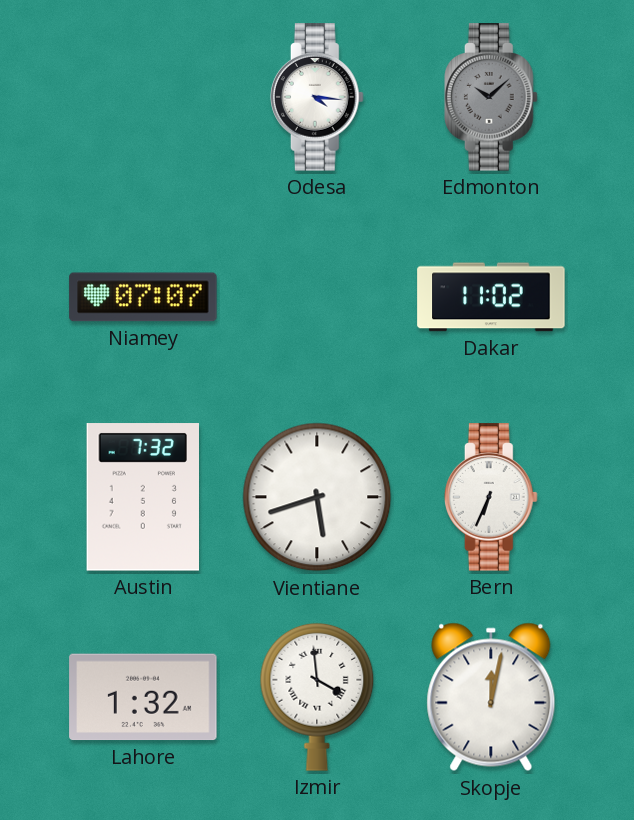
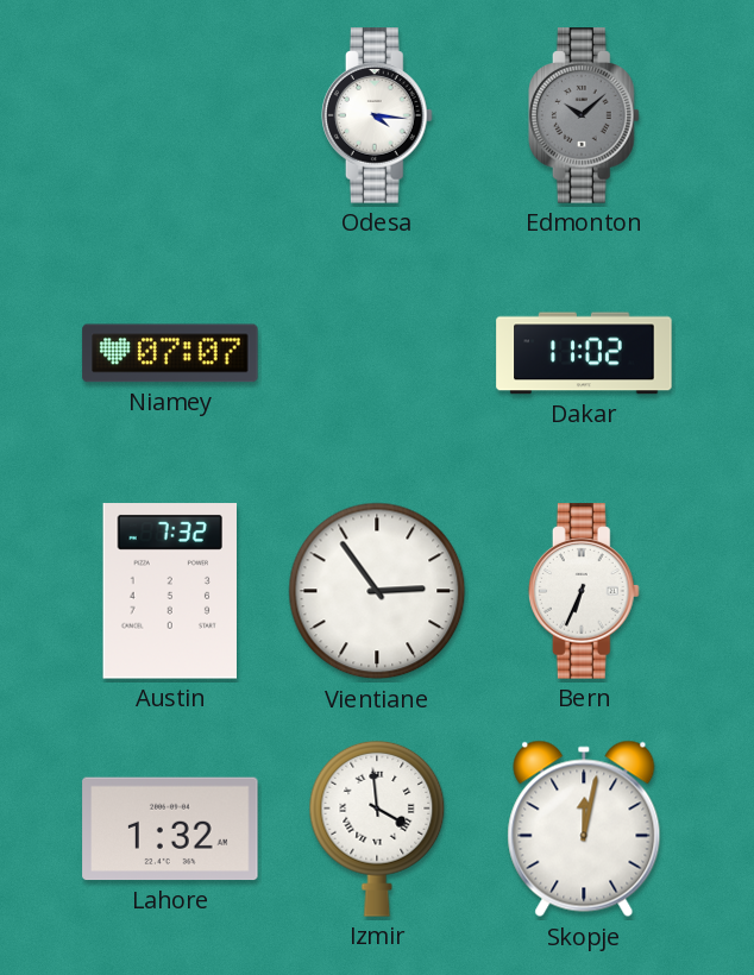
Vientiane: 5:42 -> 2:54 (377, 591)
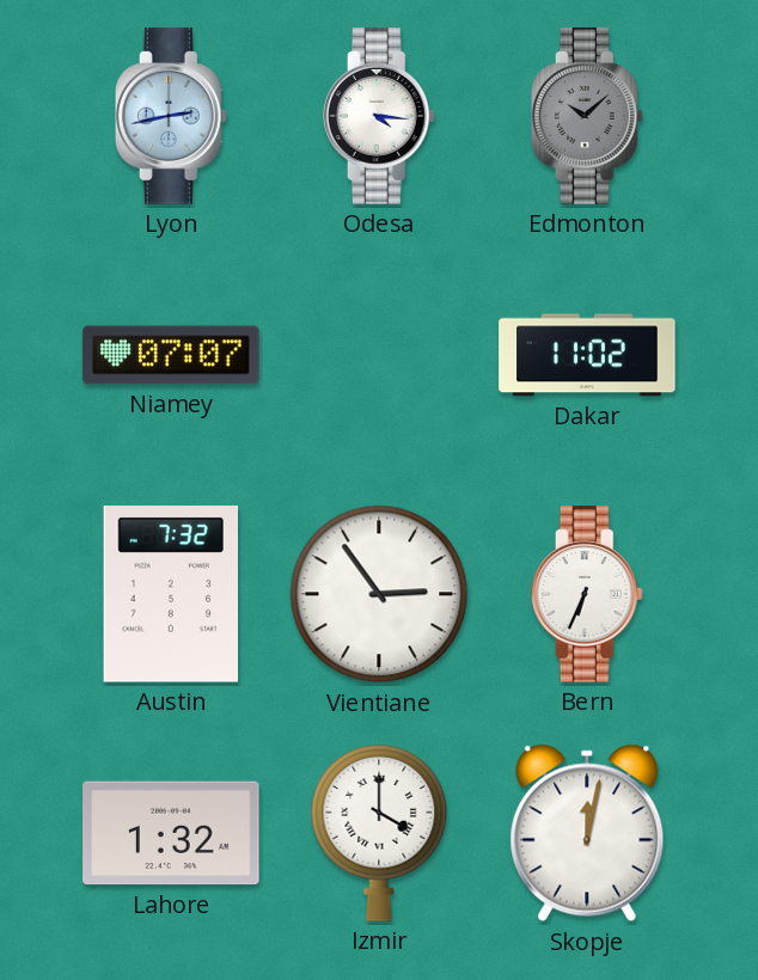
Lyon: none -> 2:43 (171, 116)
Izmir: 3:59 -> 4:00 (379, 833)
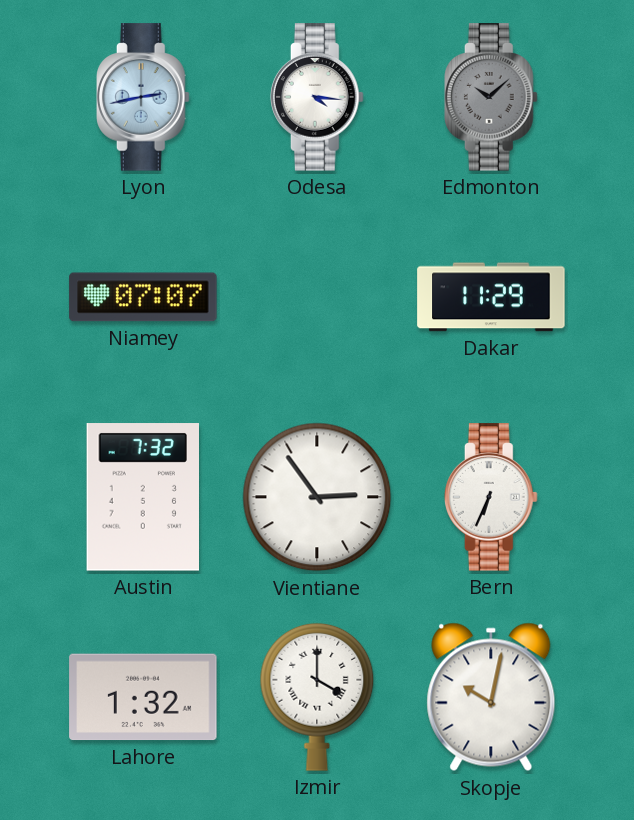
Dakar: 11:02 -> 11:29 (491, 297)
Skopje: 12:02 -> 10:02 (491, 697)
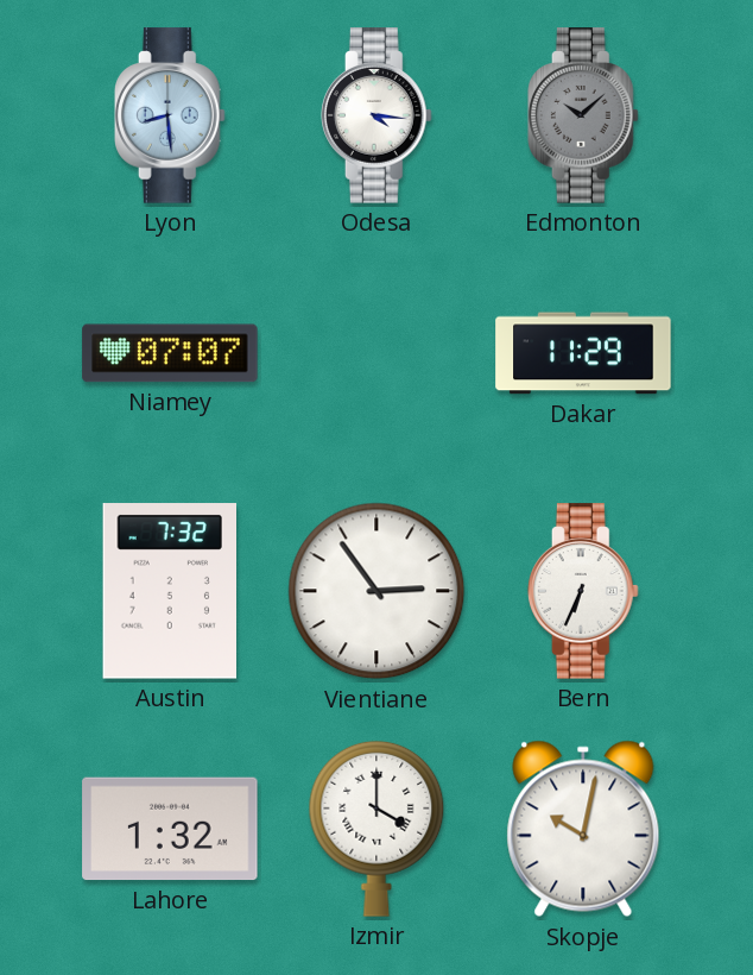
Lyon: 2:43 -> 8:29 (170, 115)
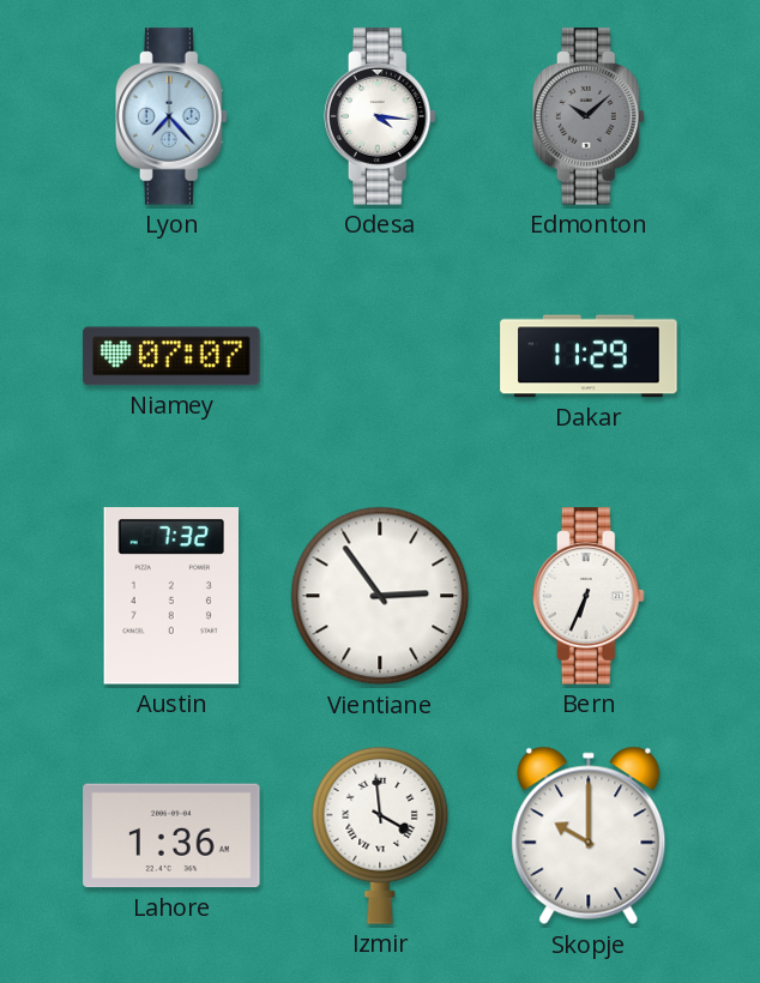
Lyon: 8:29 -> 7:23 (171, 116)
Lahore: 1:32 -> 1:36 (171, 836)
Izmir: 4:00 -> 3:59 (380, 836)
Skopje: 10:02 -> 10:00 (589, 836)
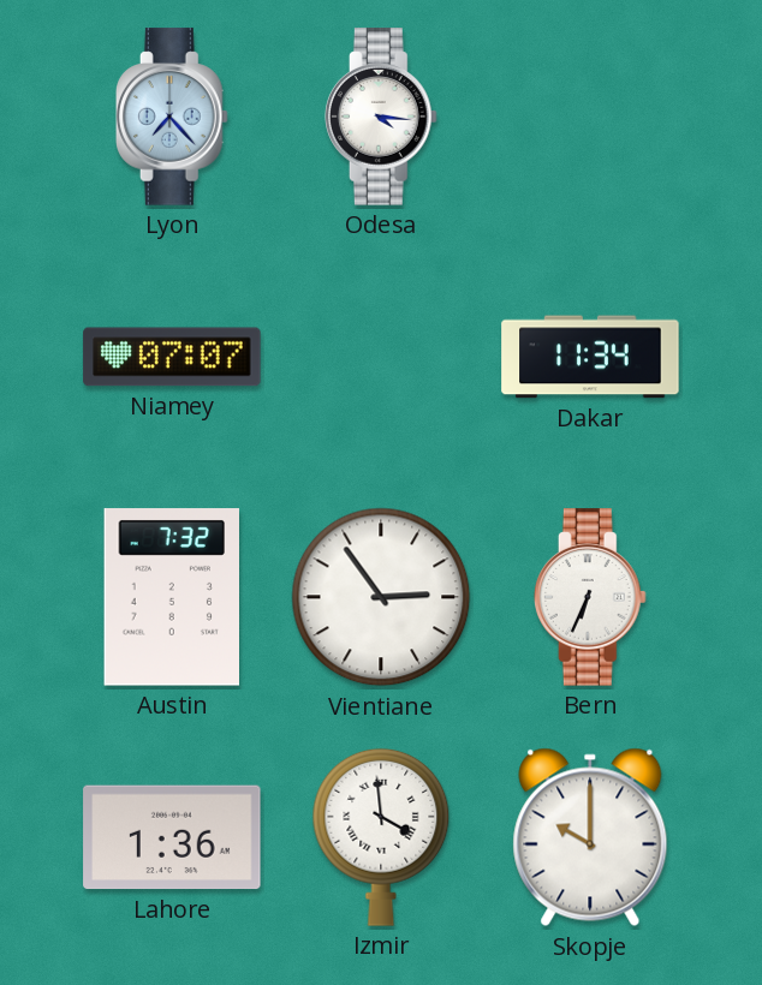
Edmonton: 10:08 -> none (589, 116)
Dakar: 11:29 -> 11:34 (590, 357)
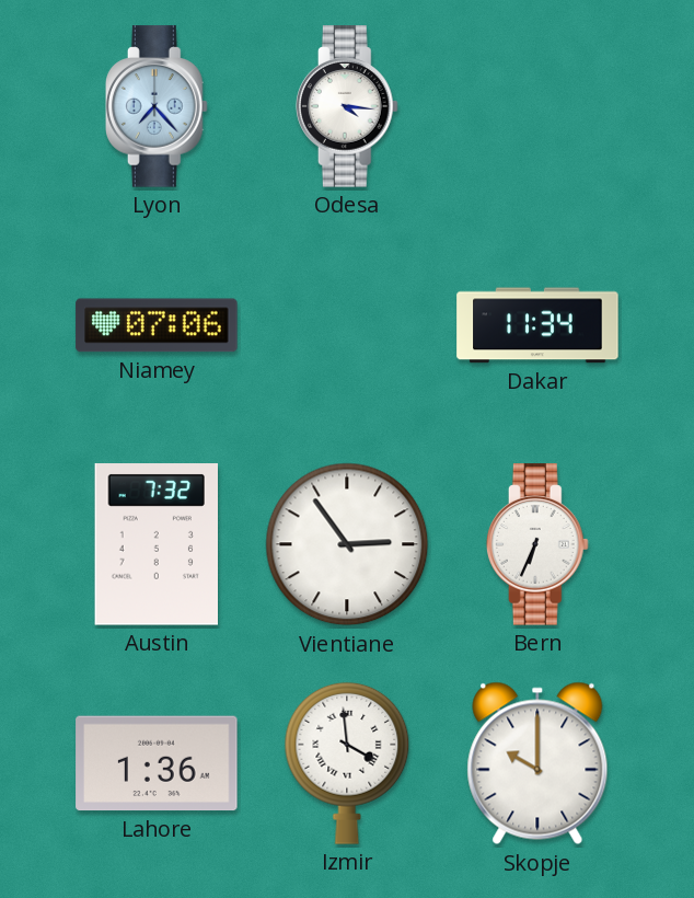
Niamey: 07:07 -> 07:06 (157, 325)
